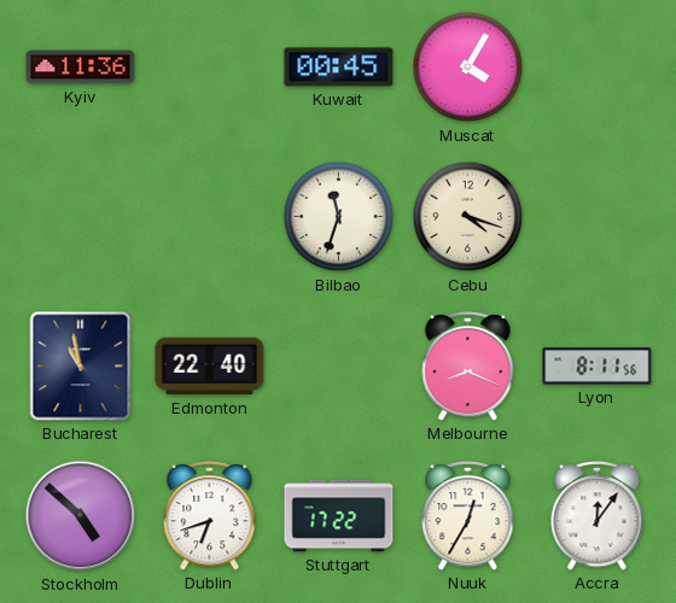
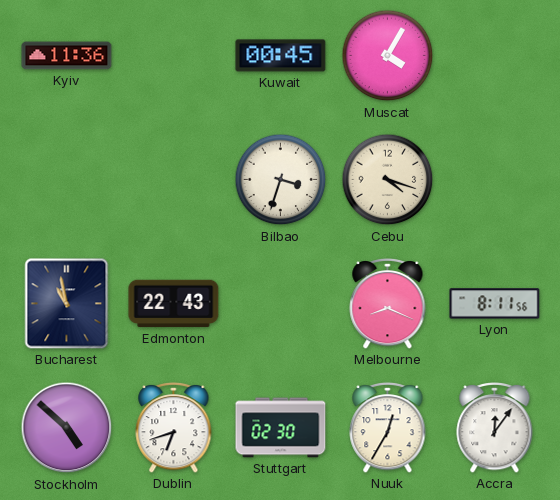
Bilbao: 11:33 -> 3:33 (281, 180)
Edmonton: 22:40 -> 22:43 (174, 304)
Stuttgart: 17:22 -> 02:30 (281, 428)
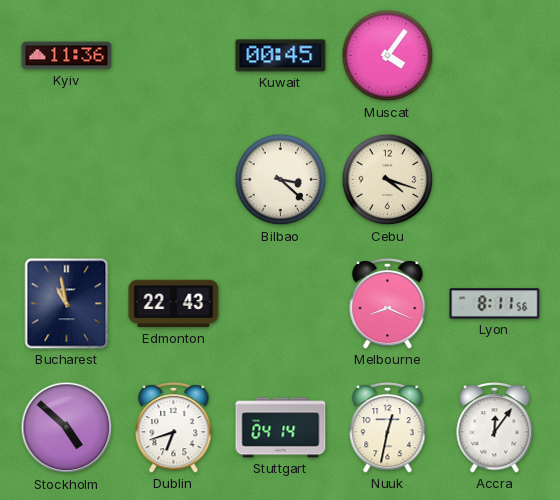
Muscat: 4:05 -> 4:06 (388, 56)
Bilbao: 3:33 -> 3:22 (281, 180)
Stuttgart: 02:30 -> 04:14 (281, 428)
Nuuk: 12:35 -> 12:32 (388, 427)
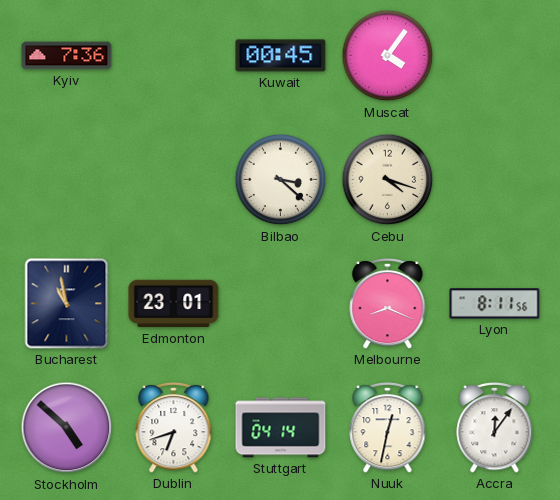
Kyiv: 11:36 -> 7:36 (67, 56)
Edmonton: 22:43 -> 23:01 (174, 304)
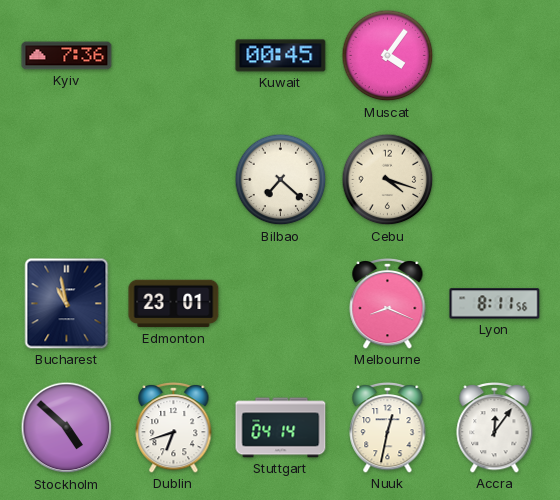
Bilbao: 3:22 -> 7:22 (281, 180)
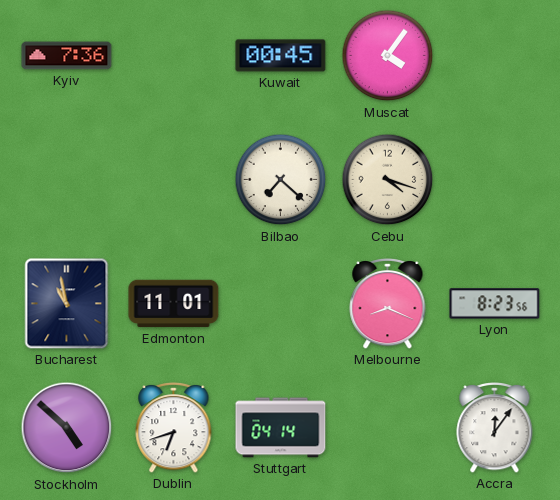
Edmonton: 23:01 -> 11:01 (174, 304)
Lyon: 8:11 -> 8:23 (495, 304)
Nuuk: 12:32 -> none (388, 427)
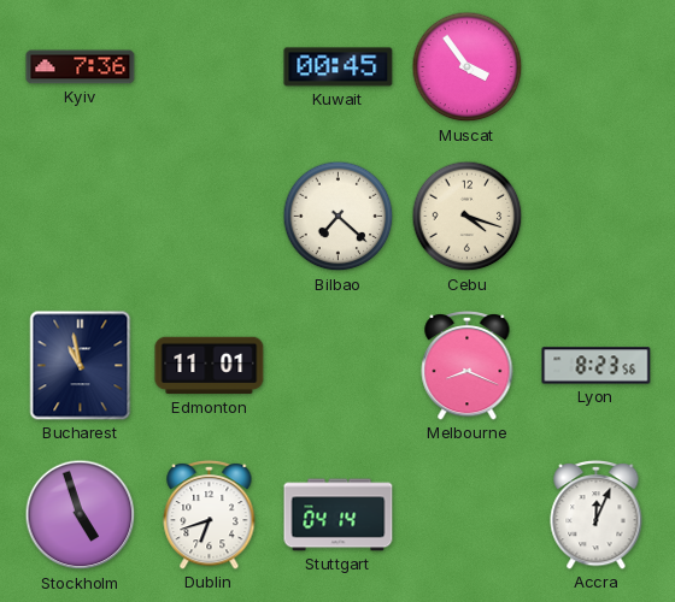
Muscat: 4:06 -> 3:54 (468, 67)
Stockholm: 4:52 -> 4:57 (81, 515)
Accra: 12:06 -> 12:04 (597, 514)
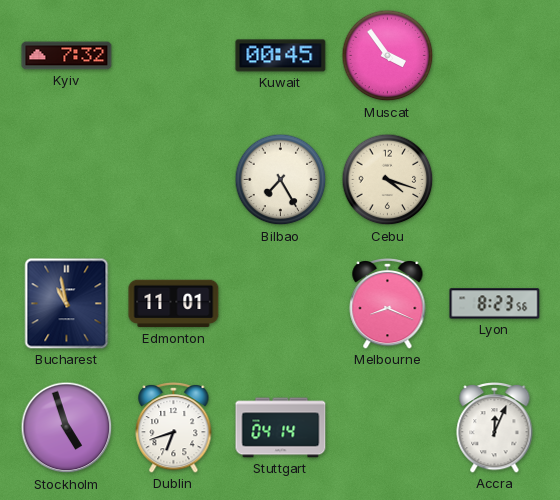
Kyiv: 7:36 -> 7:32 (67, 56)
Bilbao: 7:22 -> 7:25 (281, 180)
